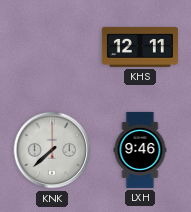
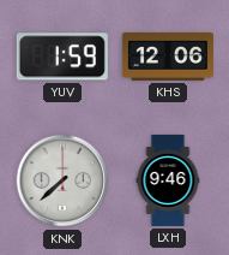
YUV: none -> 1:59 (62, 57)
KHS: 12:11 -> 12:06 (168, 57)
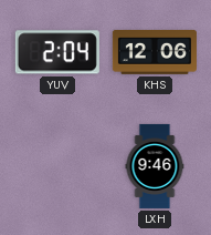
YUV: 1:59 -> 2:04 (57, 52)
KNK: 7:38 -> none (62, 180)
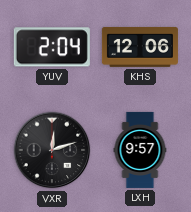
VXR: none -> 12:12 (52, 150)
LXH: 9:46 -> 9:57 (140, 150)
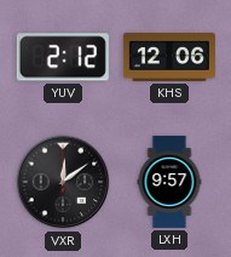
YUV: 2:04 -> 2:12 (63, 57)
VXR: 12:12 -> 12:09 (63, 182)
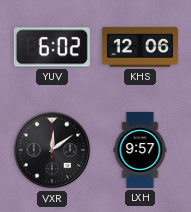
YUV: 2:12 -> 6:02 (52, 47)
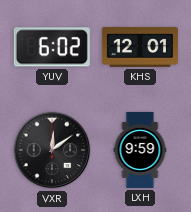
KHS: 12:06 -> 12:01 (140, 47)
LXH: 9:57 -> 9:59 (140, 150)
